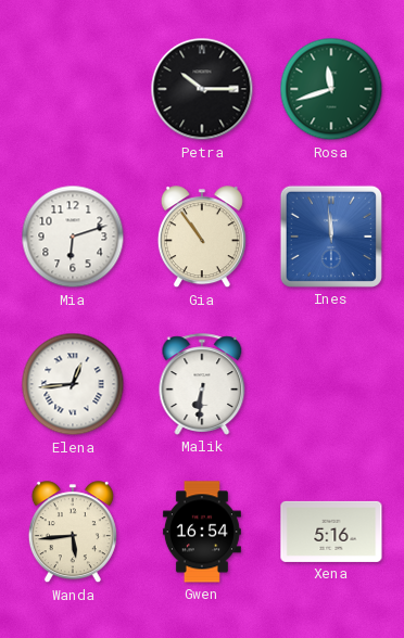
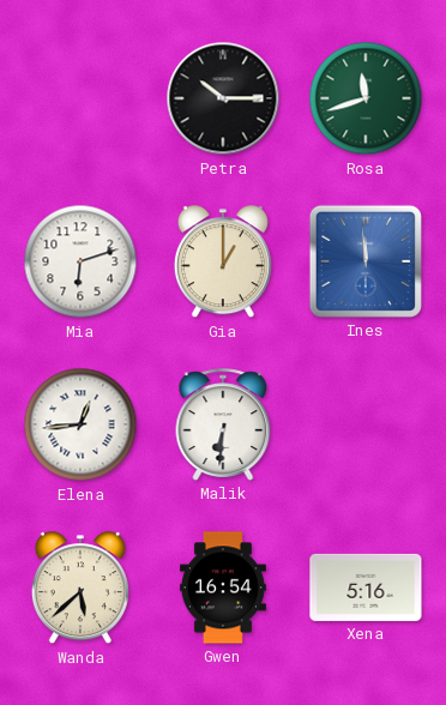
Gia: 10:54 -> 1:00 (223, 263)
Wanda: 5:44 -> 5:38 (80, 589)
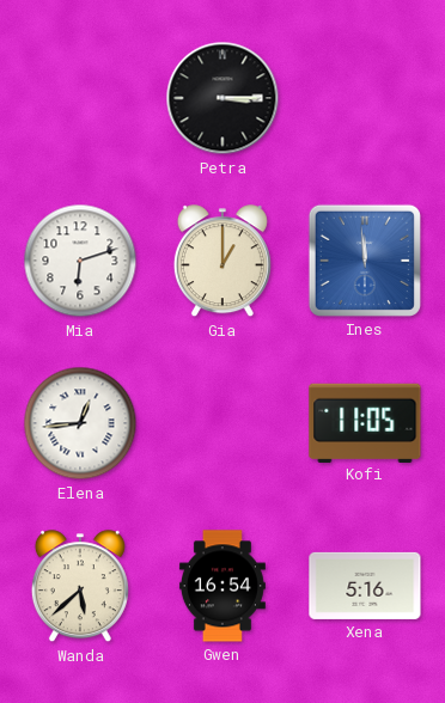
Petra: 10:15 -> 3:15 (222, 98)
Rosa: 11:42 -> none (366, 98)
Malik: 6:31 -> none (223, 424)
Kofi: none -> 11:05 (365, 422)
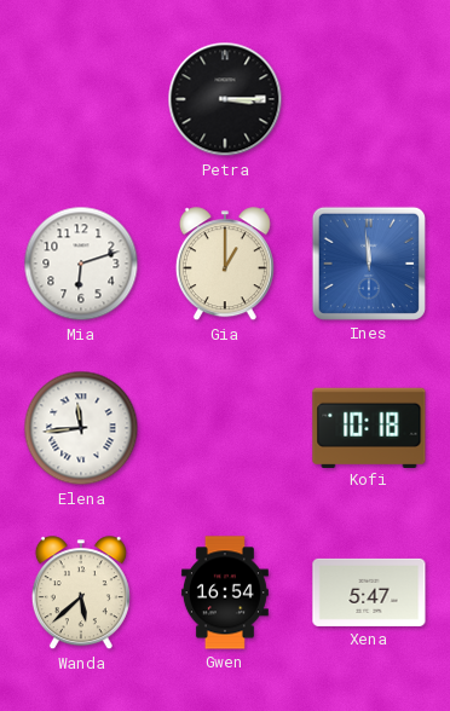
Elena: 12:44 -> 11:44 (81, 428)
Kofi: 11:05 -> 10:18 (369, 427)
Xena: 5:16 -> 5:47 (369, 592)
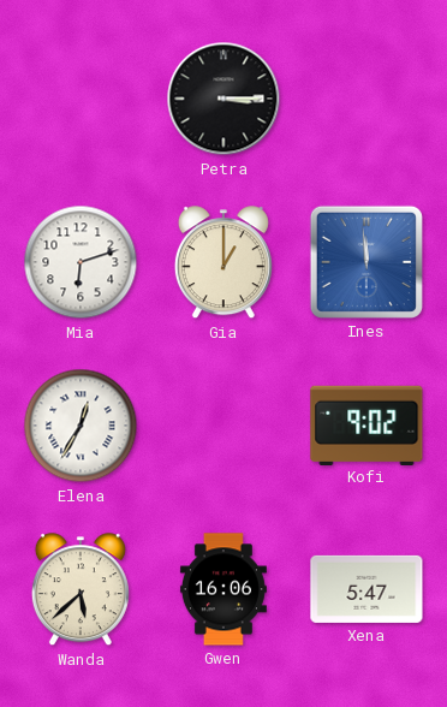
Elena: 11:44 -> 12:35 (81, 426)
Kofi: 10:18 -> 9:02 (366, 424)
Gwen: 16:54 -> 16:06 (223, 589)
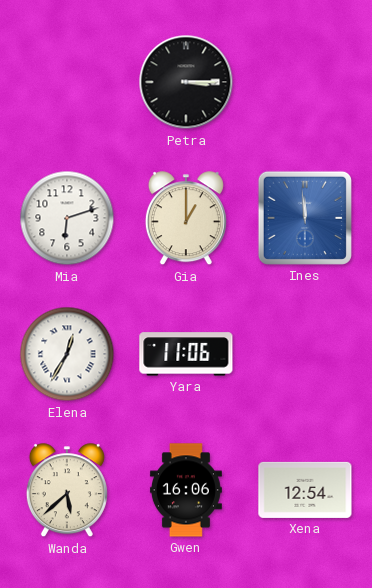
Yara: none -> 11:06 (186, 354)
Kofi: 9:02 -> none (366, 424)
Xena: 5:47 -> 12:54 (305, 490)
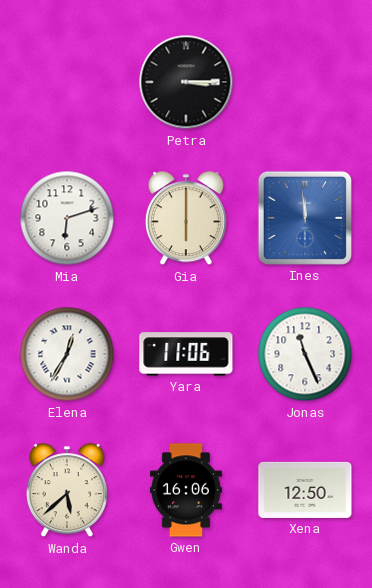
Gia: 1:00 -> 6:00 (186, 219)
Jonas: none -> 11:26 (305, 354)
Xena: 12:54 -> 12:50 (305, 490)
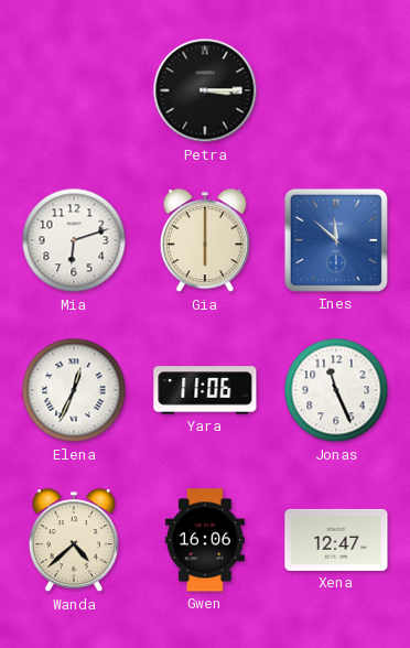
Ines: 11:59 -> 11:52 (336, 240)
Elena: 12:35 -> 12:34 (74, 390)
Wanda: 5:38 -> 4:38 (74, 541)
Xena: 12:50 -> 12:47 (336, 540)
